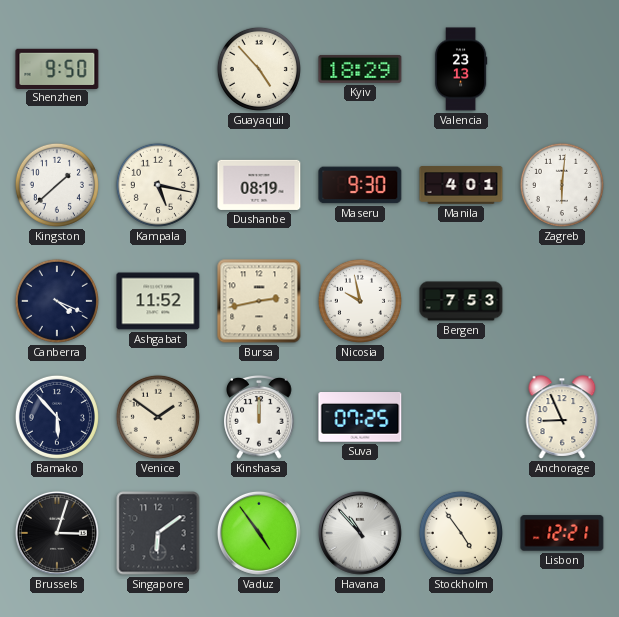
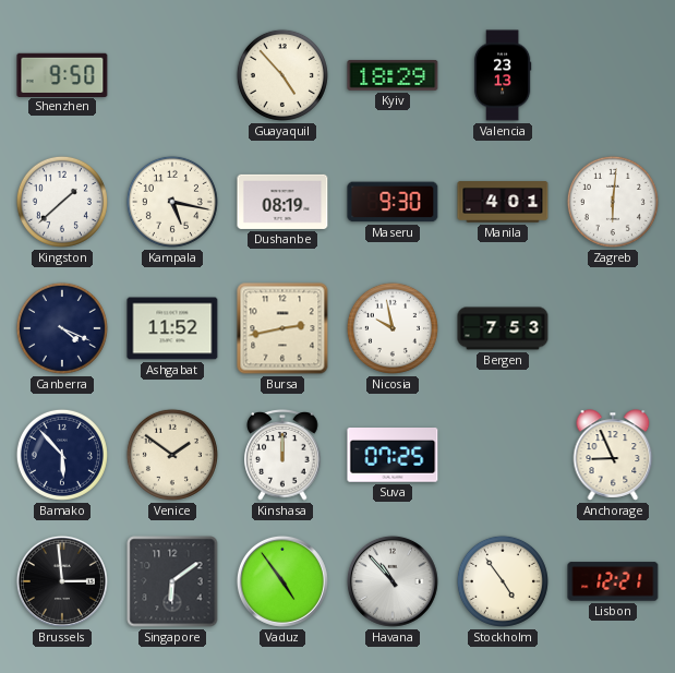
Brussels: 3:03 -> 2:59 (62, 581)
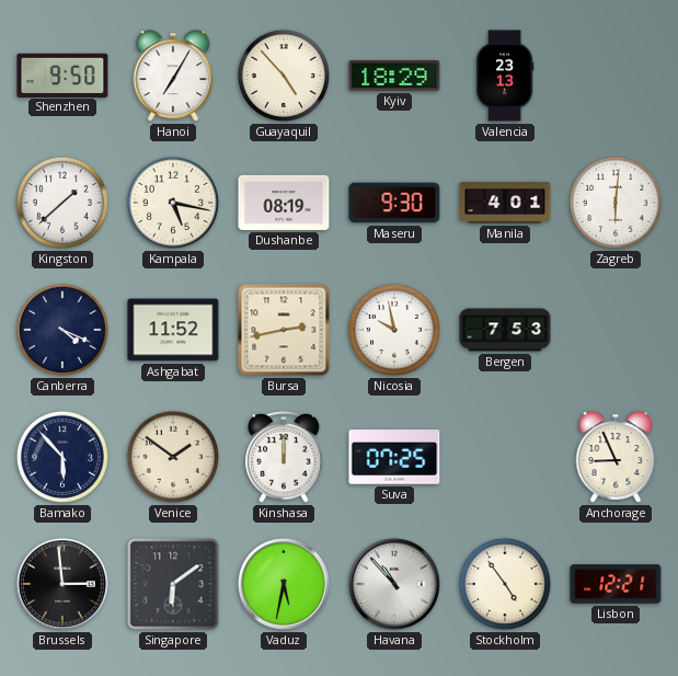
Hanoi: none -> 7:05 (173, 76)
Vaduz: 4:54 -> 5:32 (284, 584)
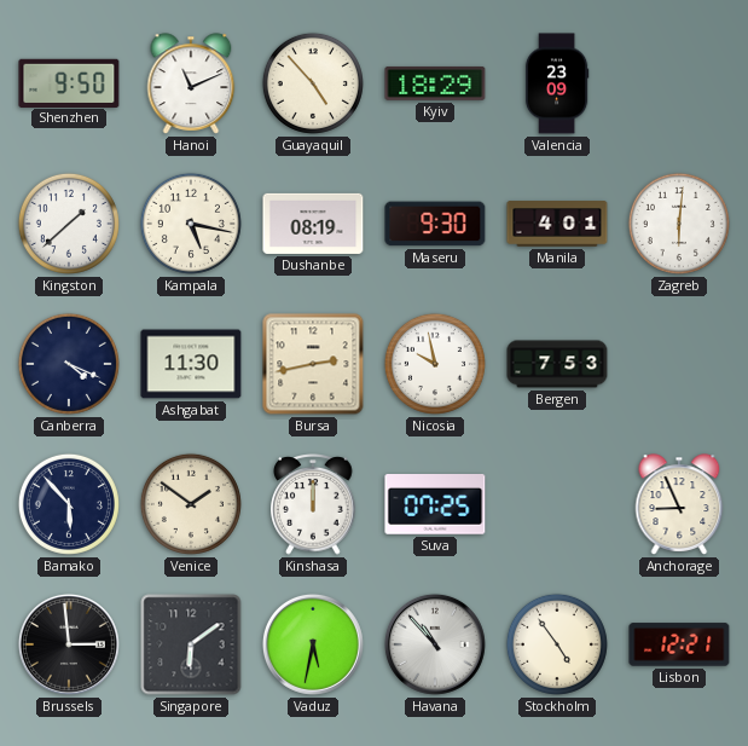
Hanoi: 7:05 -> 11:11 (191, 83)
Valencia: 23:13 -> 23:09 (557, 83)
Ashgabat: 11:52 -> 11:30 (191, 364)
